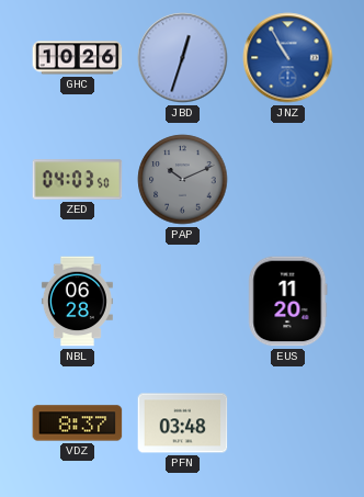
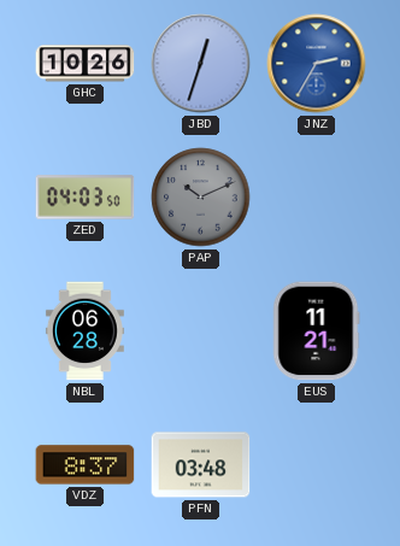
JNZ: 10:55 -> 2:35 (317, 64)
EUS: 11:20 -> 11:21 (317, 331)
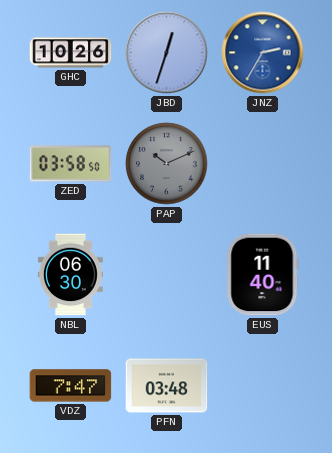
ZED: 04:03 -> 03:58 (71, 164)
NBL: 06:28 -> 06:30 (70, 275)
EUS: 11:21 -> 11:40 (263, 275)
VDZ: 8:37 -> 7:47 (71, 386)
